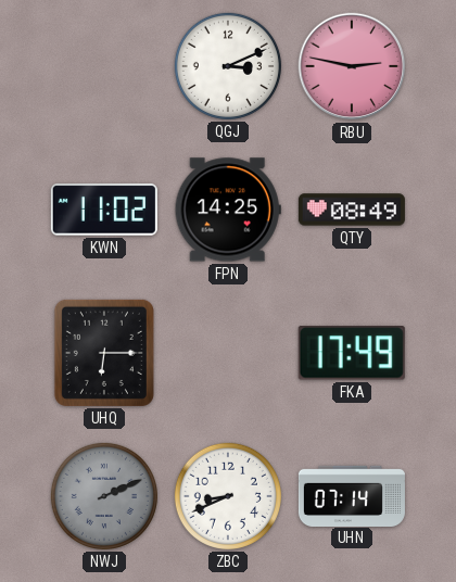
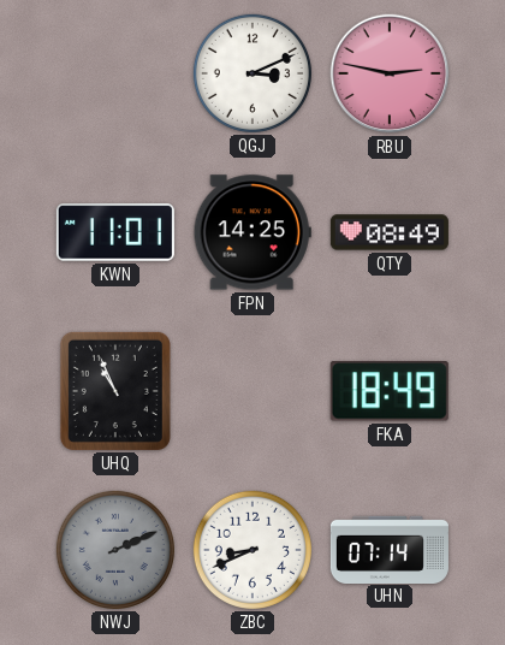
KWN: 11:02 -> 11:01 (115, 233)
UHQ: 6:15 -> 10:56 (115, 391)
FKA: 17:49 -> 18:49 (390, 391)
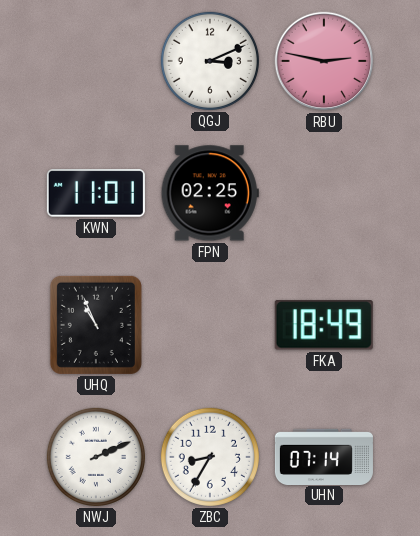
FPN: 14:25 -> 02:25 (210, 193)
QTY: 08:49 -> none (390, 232)
NWJ dial: grey -> white (96, 457)
ZBC: 8:41 -> 8:35 (210, 457)
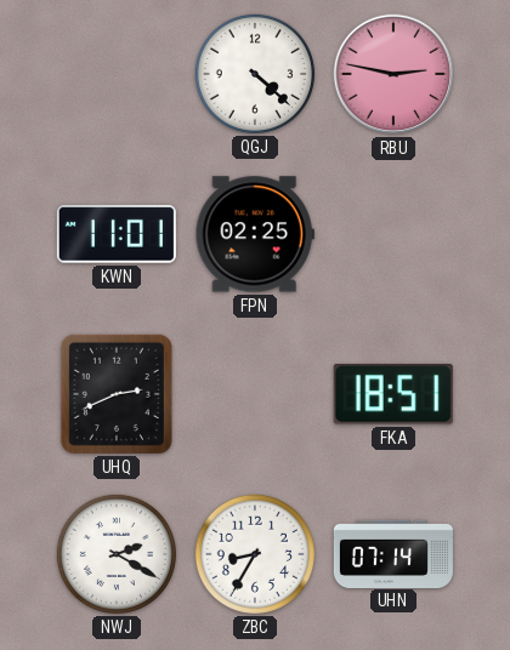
QGJ: 3:11 -> 4:22 (255, 74)
UHQ: 10:56 -> 2:41 (117, 394)
FKA: 18:49 -> 18:51 (393, 394)
NWJ: 2:11 -> 2:20 (117, 554)
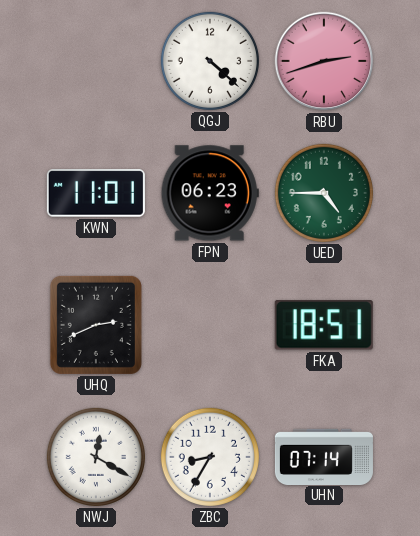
RBU: 2:47 -> 2:42 (324, 61)
FPN: 02:25 -> 06:23 (210, 193)
UED: none -> 4:45 (324, 193)
NWJ: 2:20 -> 12:20 (96, 457)
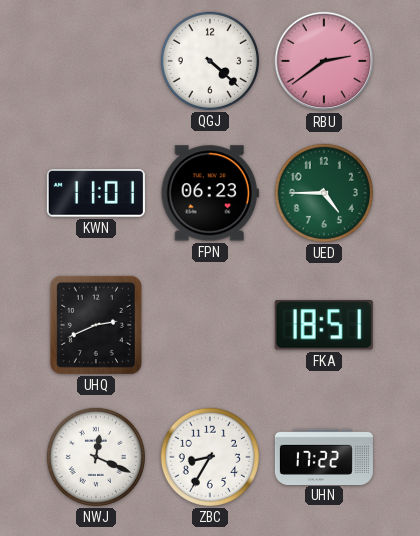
RBU: 2:42 -> 2:39 (324, 61)
NWJ: 12:20 -> 12:19 (96, 457)
UHN: 07:14 -> 17:22 (324, 456)
